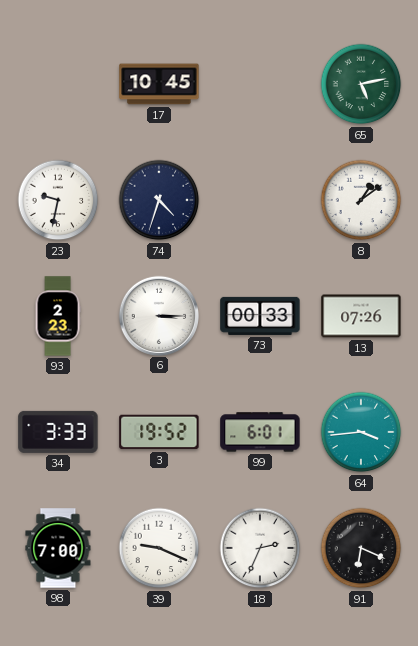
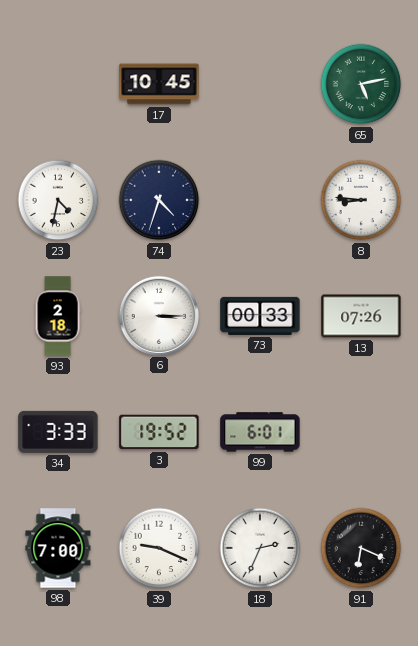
23: 9:32 -> 4:32 (58, 200)
8: 1:09 -> 8:46 (361, 200)
93: 2:23 -> 2:18 (58, 316)
64: 3:44 -> none (361, 432)
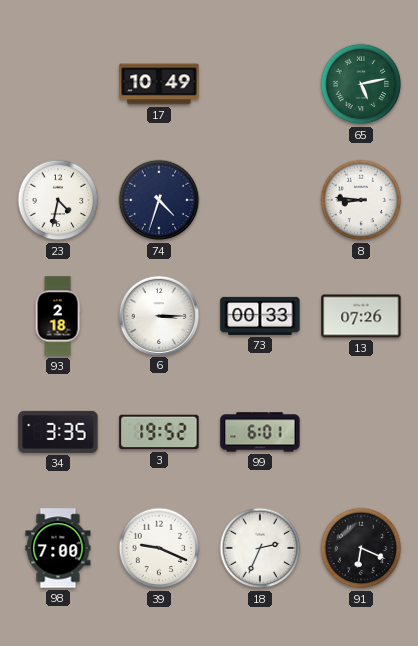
17: 10:45 -> 10:49 (159, 84)
34: 3:33 -> 3:35 (58, 432)
